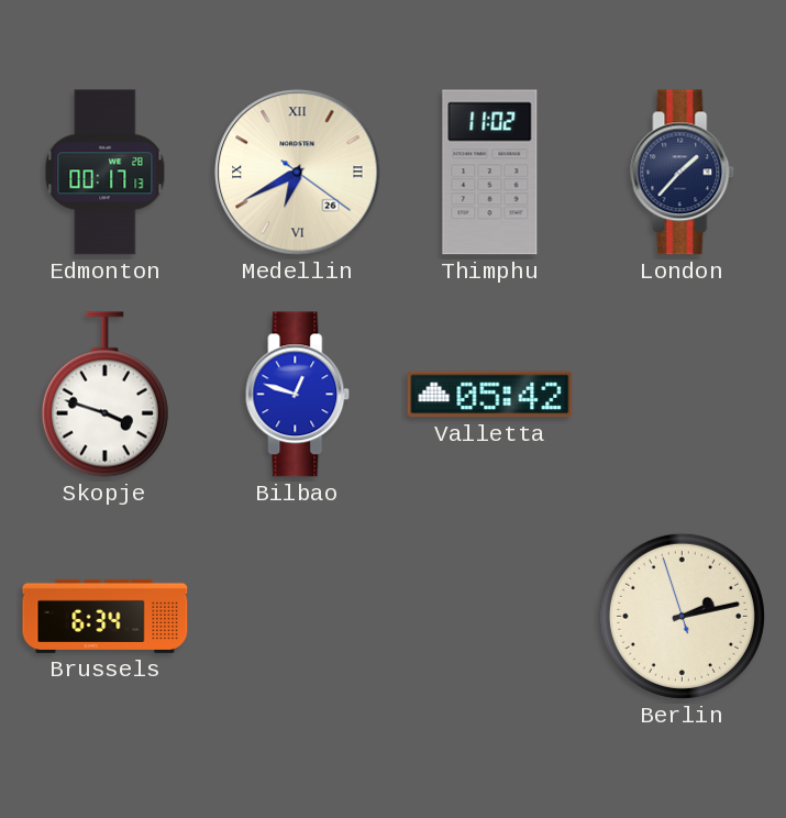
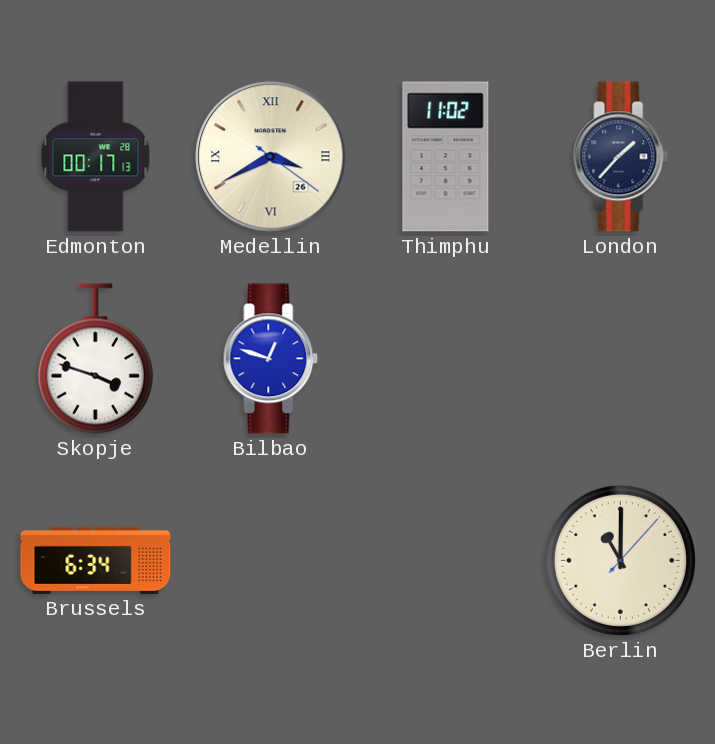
Medellin: 6:40 -> 3:40 (271, 157)
Valletta: 05:42 -> none (490, 395)
Berlin: 2:12 -> 11:00 (620, 560)
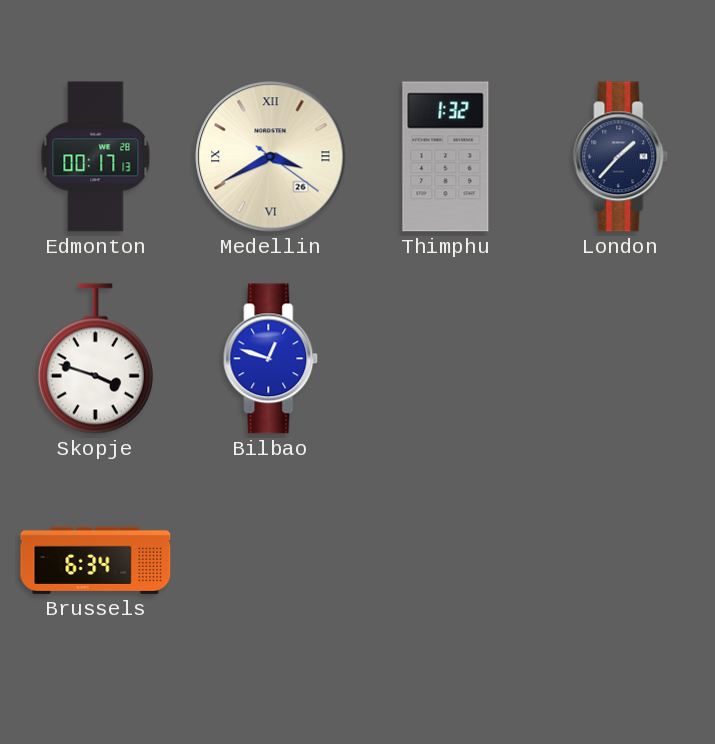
Thimphu: 11:02 -> 1:32 (446, 157)
Berlin: 11:00 -> none (620, 560)
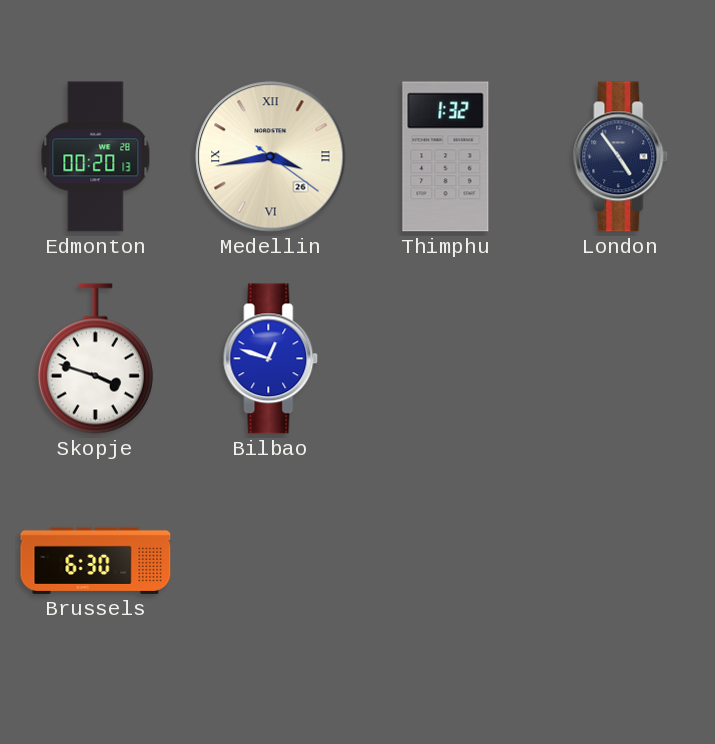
Edmonton: 00:17 -> 00:20 (96, 157)
Medellin: 3:40 -> 3:43 (271, 157)
London: 1:37 -> 4:54 (621, 157)
Brussels: 6:34 -> 6:30 (96, 560)
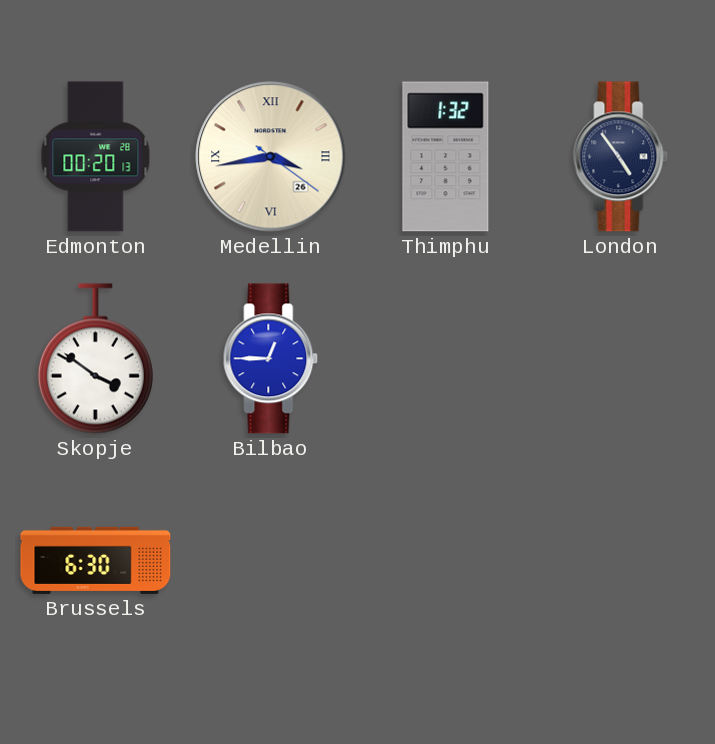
Skopje: 3:48 -> 3:51 (95, 359)
Bilbao: 12:48 -> 12:45 (271, 359)
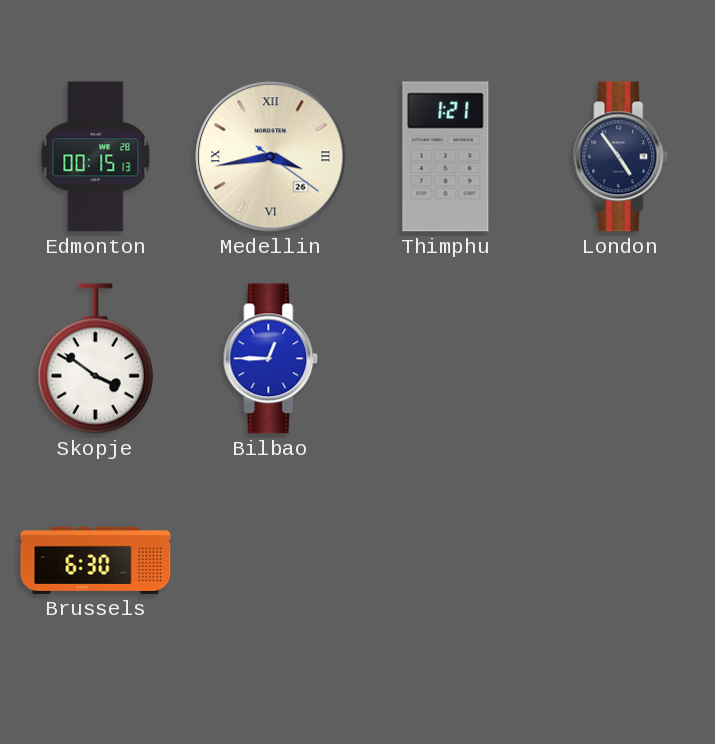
Edmonton: 00:20 -> 00:15 (96, 157)
Thimphu: 1:32 -> 1:21 (446, 157)
